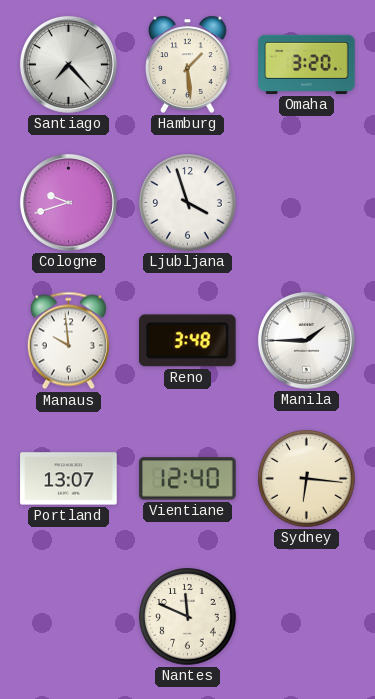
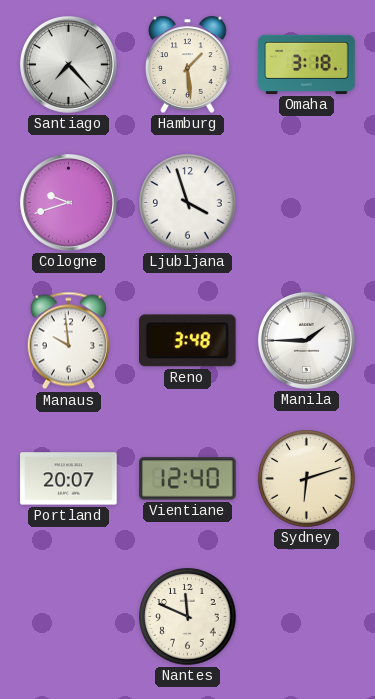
Omaha: 3:20 -> 3:18 (307, 64)
Portland: 13:07 -> 20:07 (69, 479)
Sydney: 6:16 -> 6:12 (307, 479)
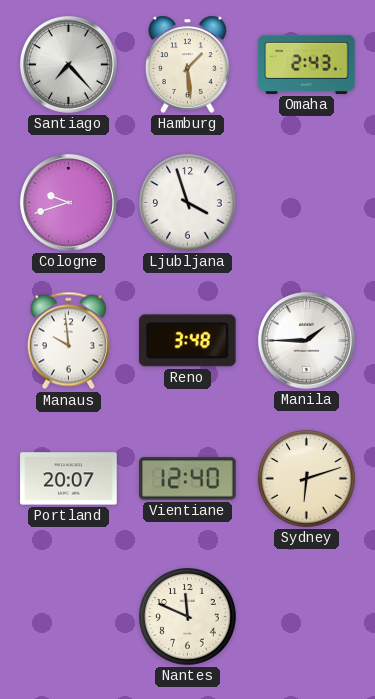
Omaha: 3:18 -> 2:43 (307, 64)
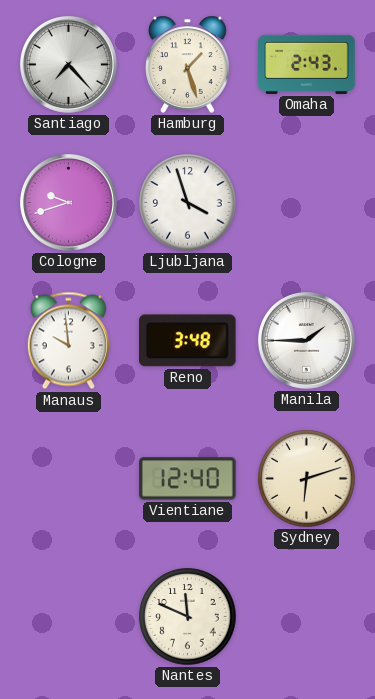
Hamburg: 1:29 -> 1:27 (188, 64)
Portland: 20:07 -> none (69, 479)
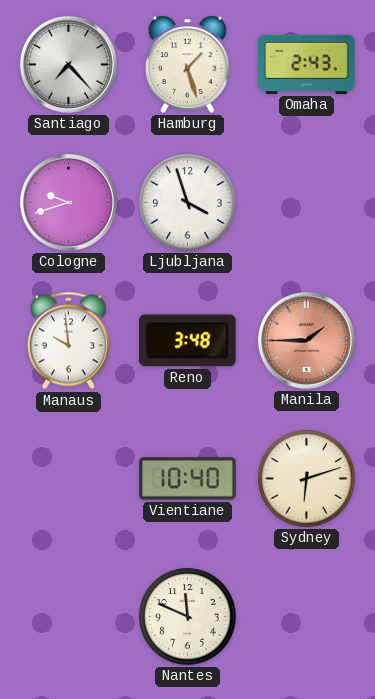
Manila dial: white -> salmon (306, 340)
Vientiane: 12:40 -> 10:40 (188, 479)
